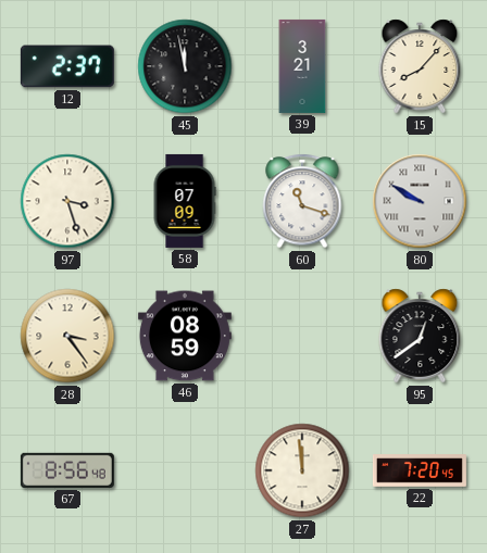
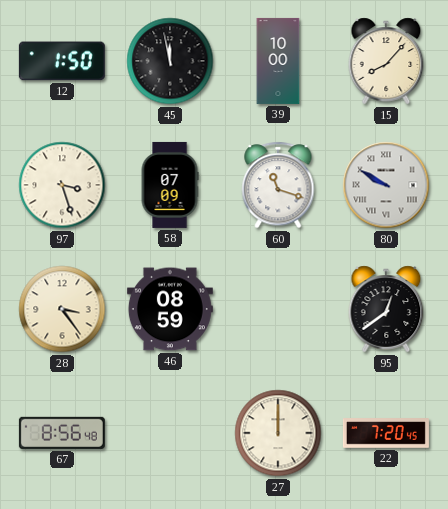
12: 2:37 -> 1:50 (62, 61)
39: 3:21 -> 10:00 (278, 61)
27: 11:59 -> 12:00 (278, 433)
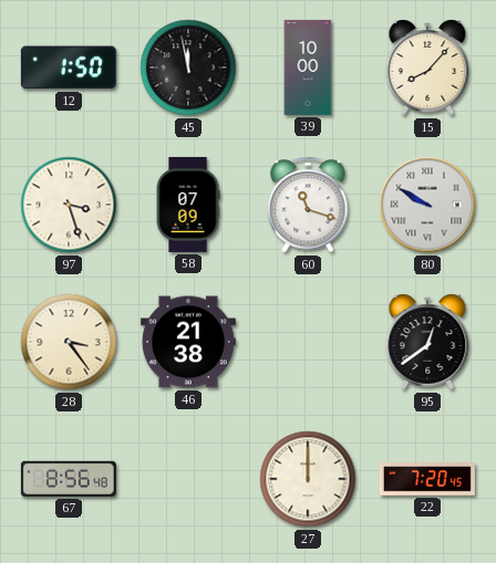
46: 08:59 -> 21:38 (188, 342)
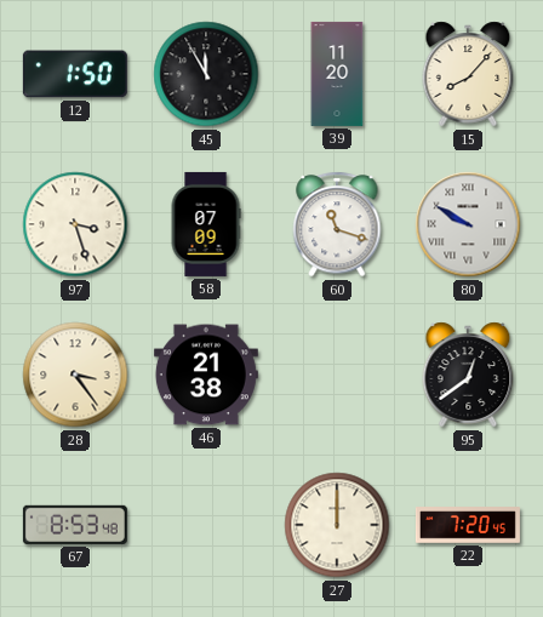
45: 11:58 -> 11:55 (206, 74)
39: 10:00 -> 11:20 (337, 74)
67: 8:56 -> 8:53 (75, 525)
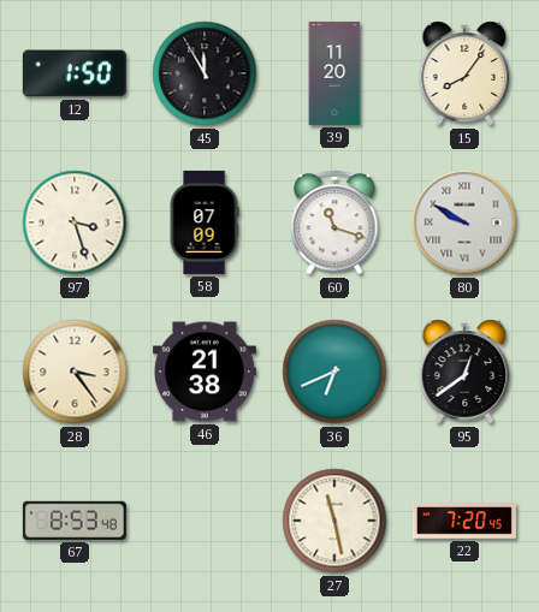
15: 8:07 -> 8:06 (464, 73)
36: none -> 6:41 (334, 372)
27: 12:00 -> 11:28 (334, 521)
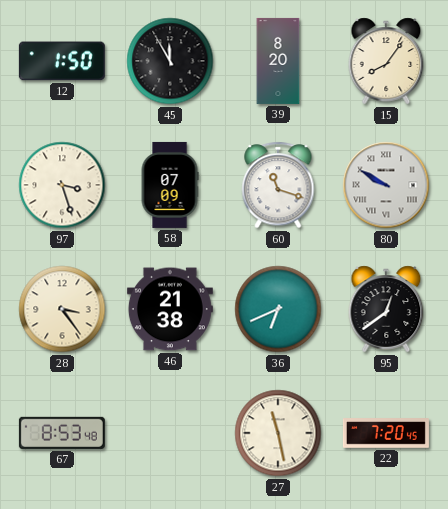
39: 11:20 -> 8:20 (278, 61)
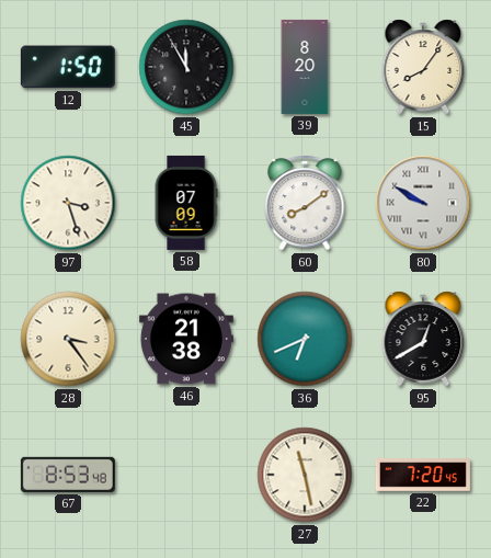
60: 11:18 -> 8:09 (305, 203)
95: 12:39 -> 12:40 (423, 339)
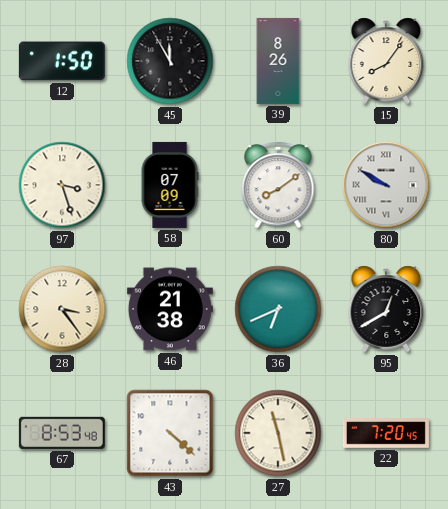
39: 8:20 -> 8:26 (278, 61)
43: none -> 4:22 (170, 433)
